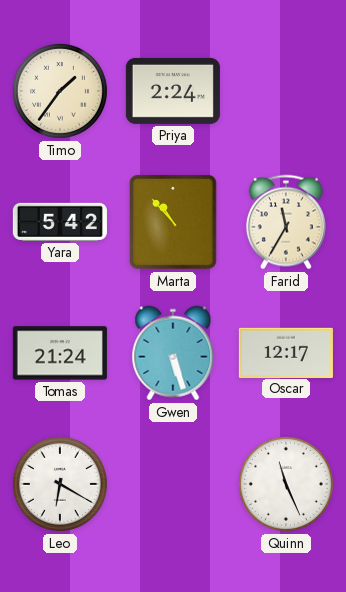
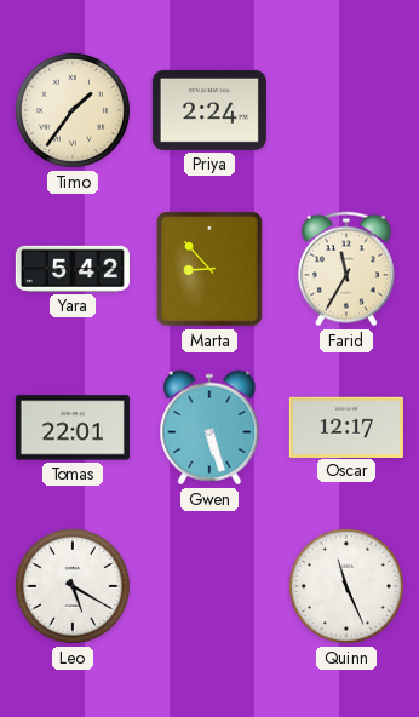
Marta: 10:53 -> 8:53 (209, 269)
Tomas: 21:24 -> 22:01 (73, 428)
Leo: 6:20 -> 5:20 (73, 586)
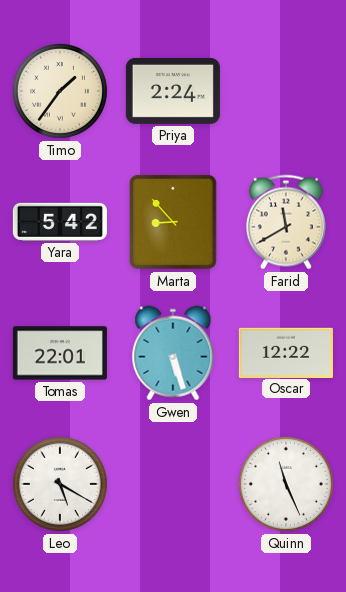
Farid: 11:35 -> 11:40 (286, 222)
Oscar: 12:17 -> 12:22 (286, 352)
